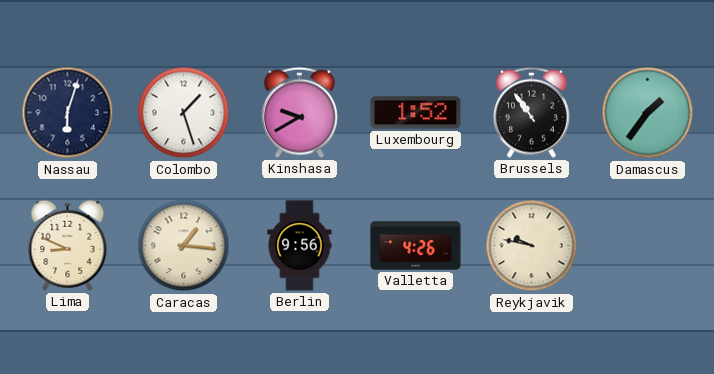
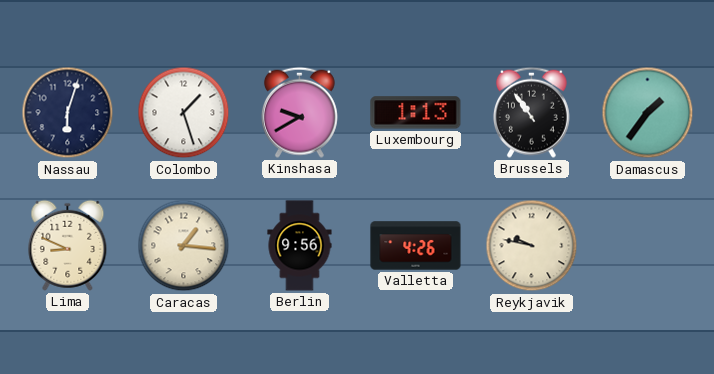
Luxembourg: 1:52 -> 1:13 (416, 113)
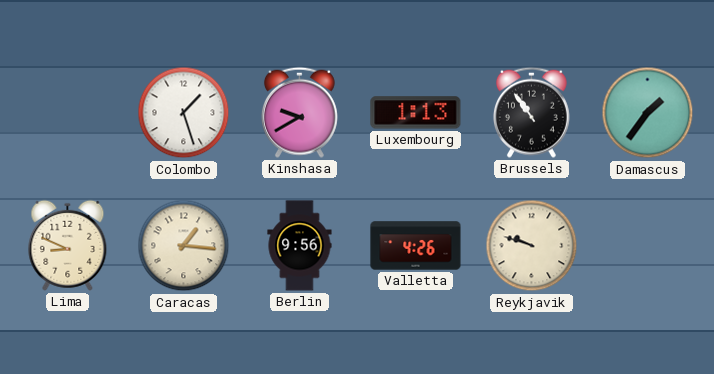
Nassau: 6:03 -> none (68, 113)
Reykjavik: 9:47 -> 9:48 (532, 246)
